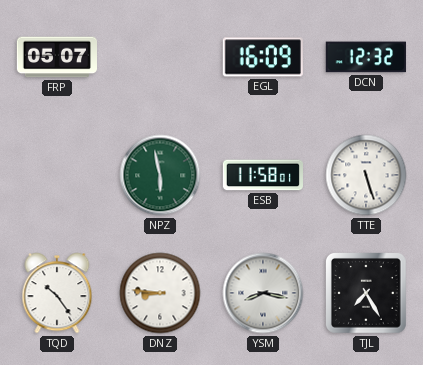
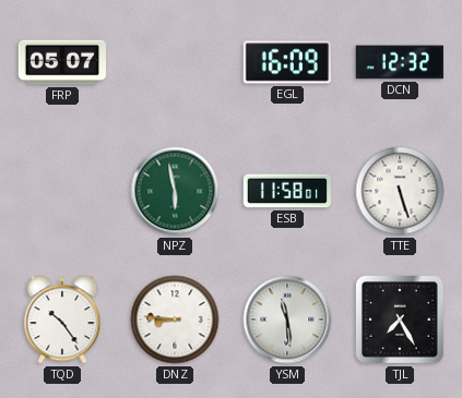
YSM: 8:17 -> 11:29 (287, 319)
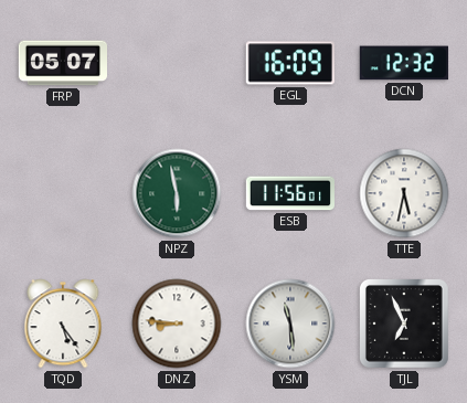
ESB: 11:58 -> 11:56 (289, 193)
TTE: 5:27 -> 5:32 (404, 193)
TQD: 10:24 -> 5:24 (63, 324)
TJL: 7:25 -> 6:56 (404, 324)
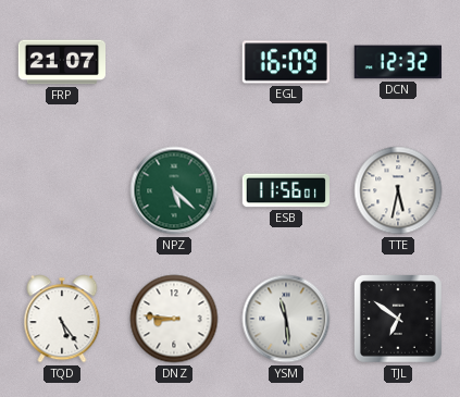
FRP: 05:07 -> 21:07 (61, 62)
NPZ: 5:58 -> 5:22 (174, 190)
TJL: 6:56 -> 6:51 (398, 319)
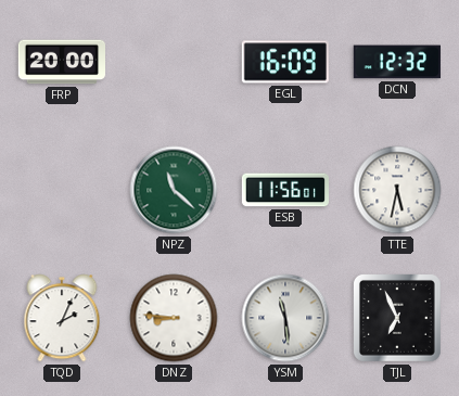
FRP: 21:07 -> 20:00 (61, 62)
NPZ: 5:22 -> 11:22 (174, 190)
TQD: 5:24 -> 2:04 (62, 318)
TJL: 6:51 -> 6:56 (397, 318)
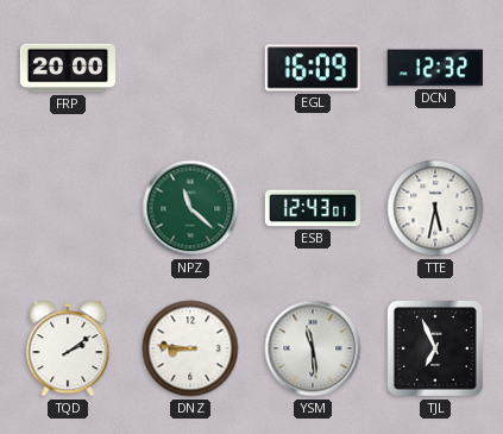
ESB: 11:56 -> 12:43 (312, 208)
TQD: 2:04 -> 2:09 (68, 348)
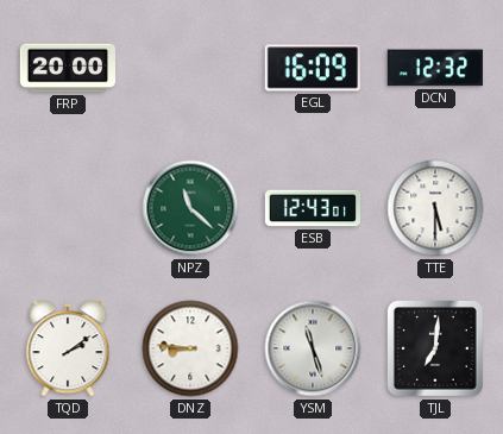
TTE: 5:32 -> 5:30 (435, 208)
YSM: 11:29 -> 11:27 (313, 348)
TJL: 6:56 -> 7:01 (435, 348)
